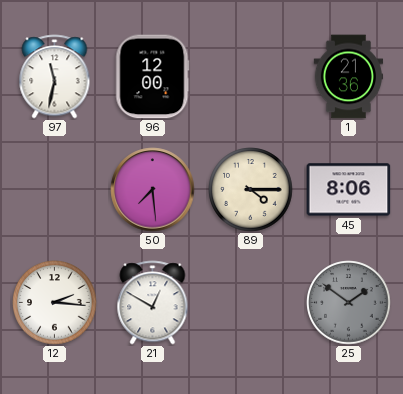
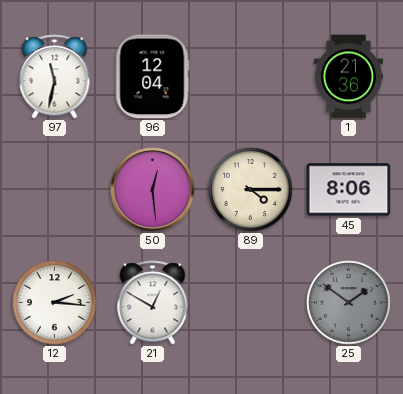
96: 12:00 -> 12:04 (153, 77)
50: 7:29 -> 12:29 (153, 190)
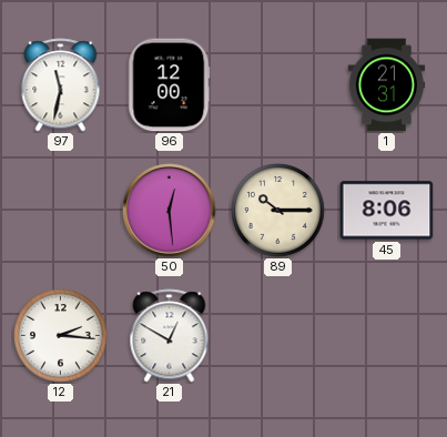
96: 12:04 -> 12:00 (170, 85)
1: 21:36 -> 21:31 (387, 85)
89: 4:15 -> 10:15 (278, 211)
25: 1:51 -> none (349, 303)
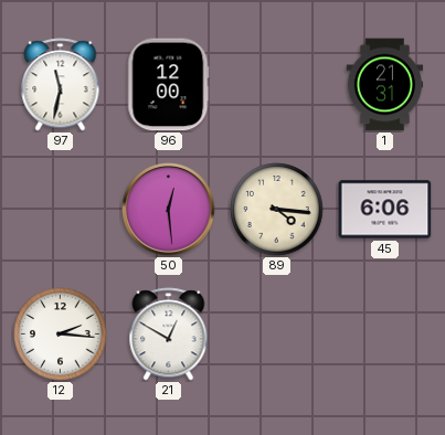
89: 10:15 -> 4:16 (277, 210)
45: 8:06 -> 6:06 (385, 210)
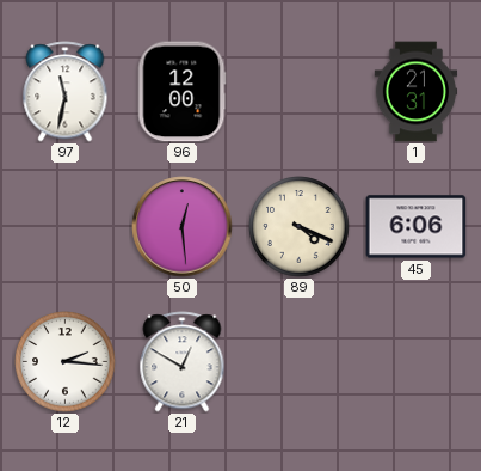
89: 4:16 -> 4:19 (300, 227)
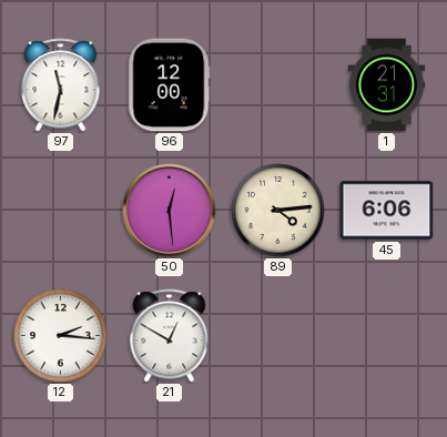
89: 4:19 -> 4:14 (278, 211)
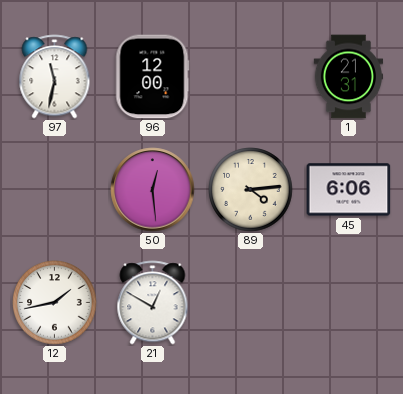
12: 2:16 -> 1:43 (55, 303)
